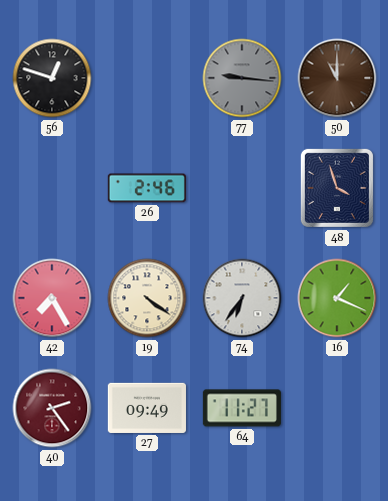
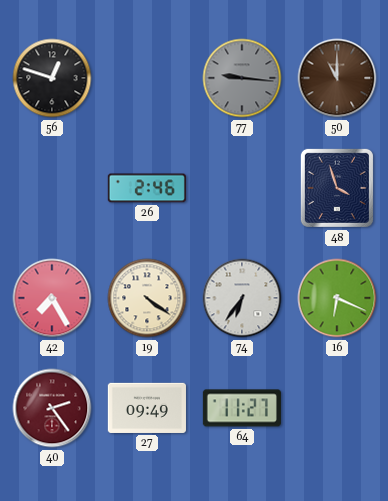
16: 1:19 -> 6:19 (337, 298)
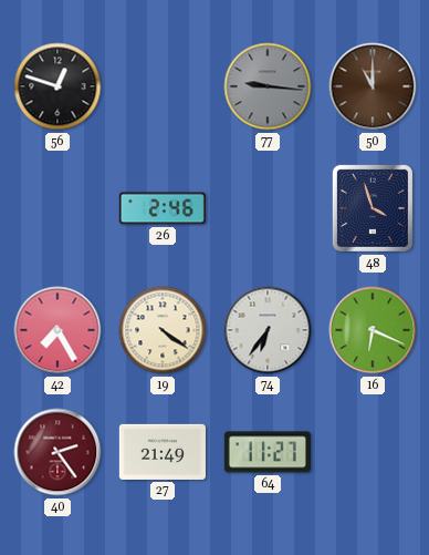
27: 09:49 -> 21:49 (163, 452)
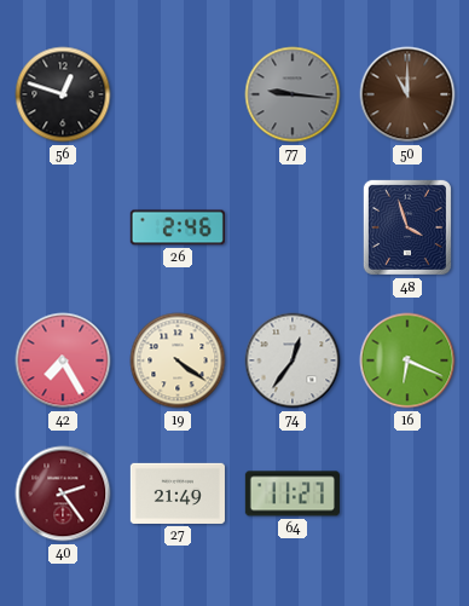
74: 6:36 -> 12:36 (293, 360)
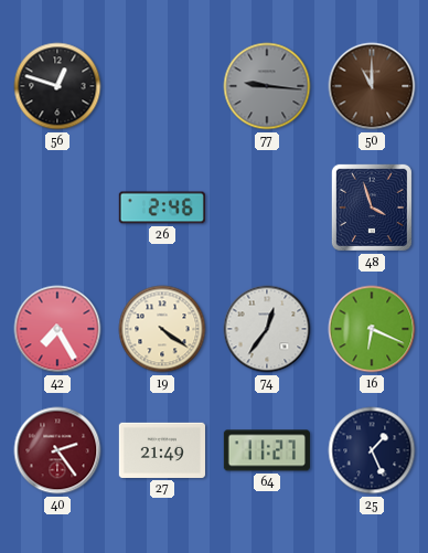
25: none -> 1:26 (372, 450)
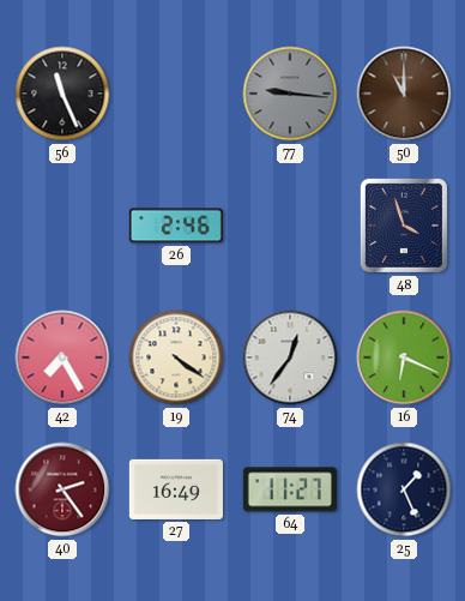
56: 12:48 -> 11:26 (62, 94)
27: 21:49 -> 16:49 (176, 489)
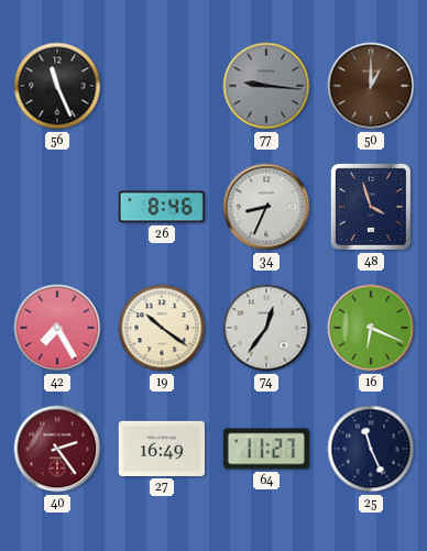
50: 11:00 -> 1:00 (371, 86)
26: 2:46 -> 8:46 (162, 207)
34: none -> 8:34 (266, 207)
19: 4:21 -> 10:21 (162, 328)
25: 1:26 -> 11:26 (371, 449)
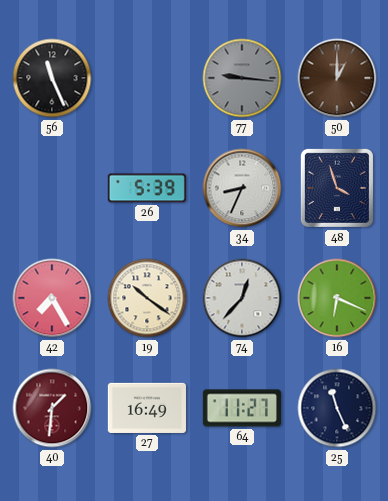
26: 8:46 -> 5:39 (147, 188)
74: 12:36 -> 12:37 (242, 298)
40: 2:24 -> 1:31 (52, 408)
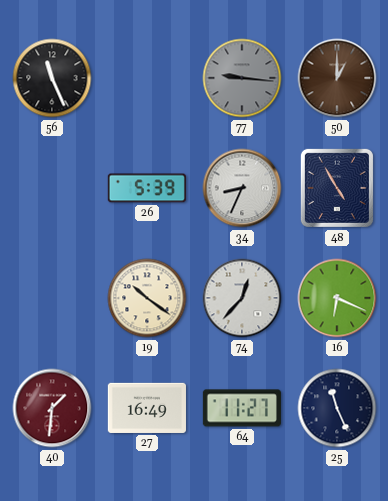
48: 3:57 -> 4:55 (337, 188)
42: 7:25 -> none (52, 298)
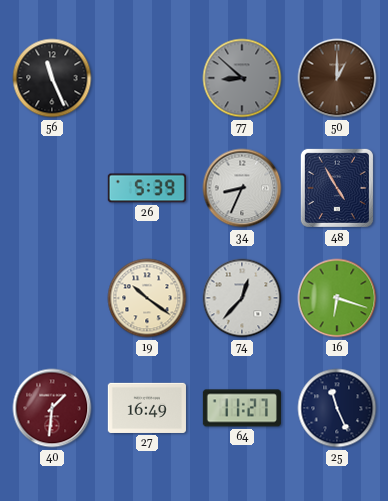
77: 9:16 -> 8:52 (242, 78)
16: 6:19 -> 6:18 (337, 298)
